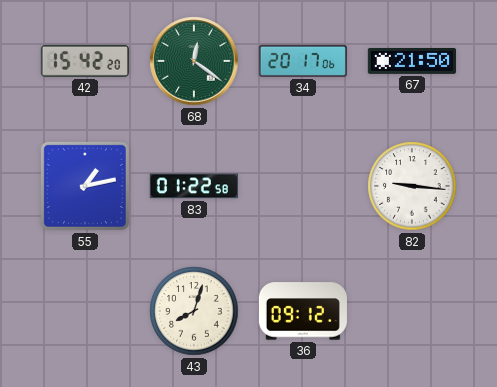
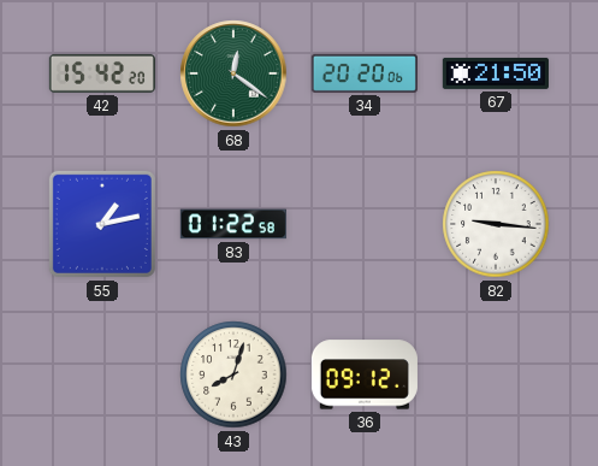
34: 20:17 -> 20:20 (365, 73)
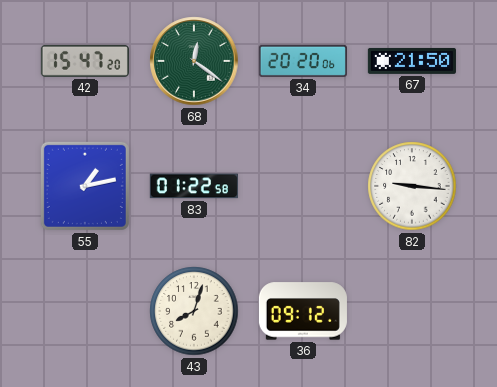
42: 15:42 -> 15:47 (85, 61)
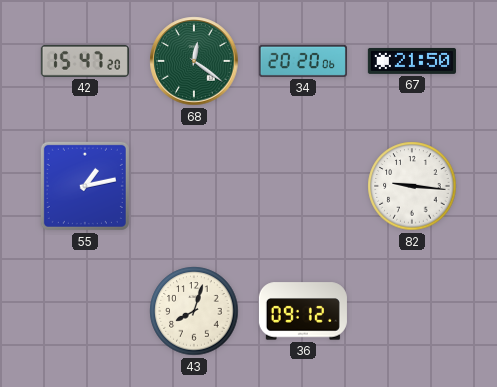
83: 01:22 -> none (194, 186)
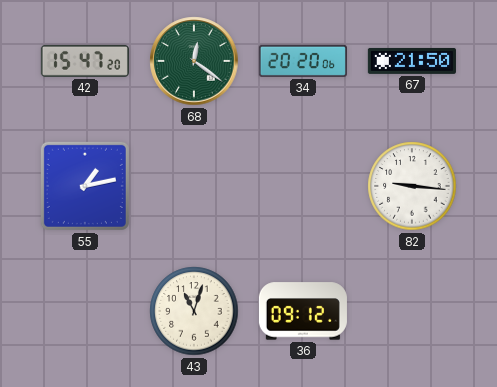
43: 8:03 -> 11:03 (194, 311)
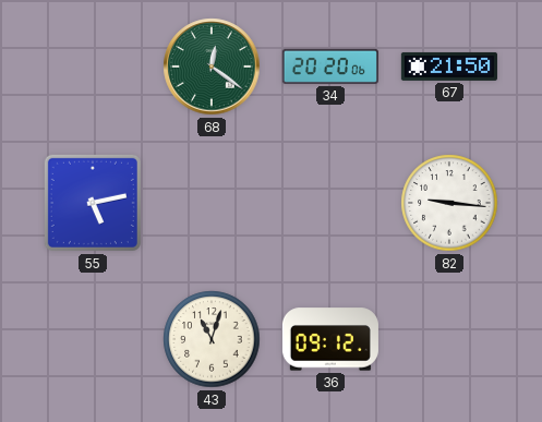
42: 15:47 -> none (85, 61)
55: 1:13 -> 5:13 (93, 203)
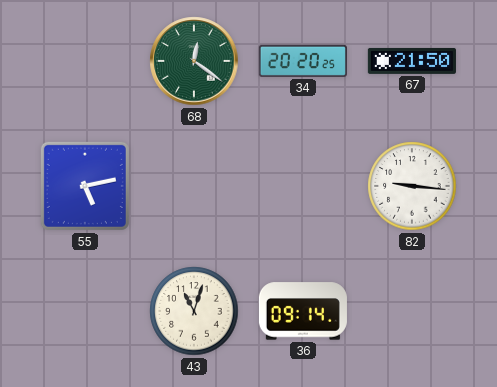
34: 20:20:06 -> 20:20:25 (303, 61)
36: 09:12 -> 09:14 (303, 311)
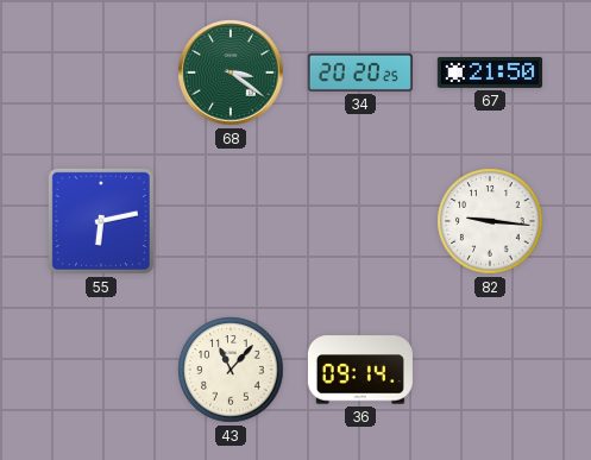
68: 12:21 -> 3:21 (231, 73)
55: 5:13 -> 6:13 (101, 221)
43: 11:03 -> 11:07 (231, 370)
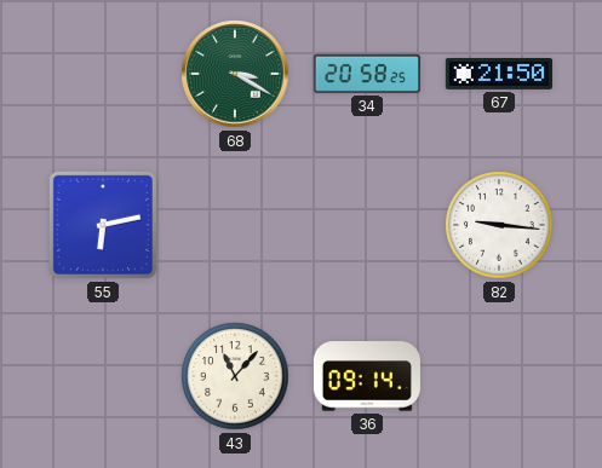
68: 3:21 -> 3:20 (235, 74)
34: 20:20 -> 20:58 (367, 74)
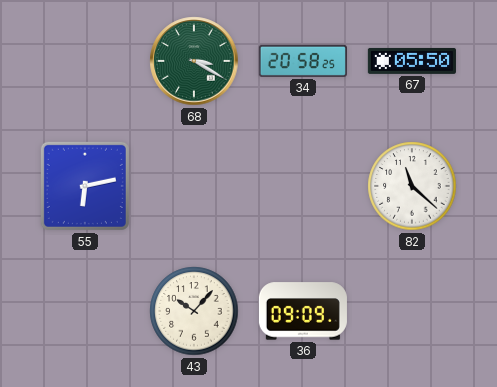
67: 21:50 -> 05:50 (412, 61)
82: 9:16 -> 11:22 (412, 186)
43: 11:07 -> 10:07 (194, 311)
36: 09:14 -> 09:09 (303, 311)
